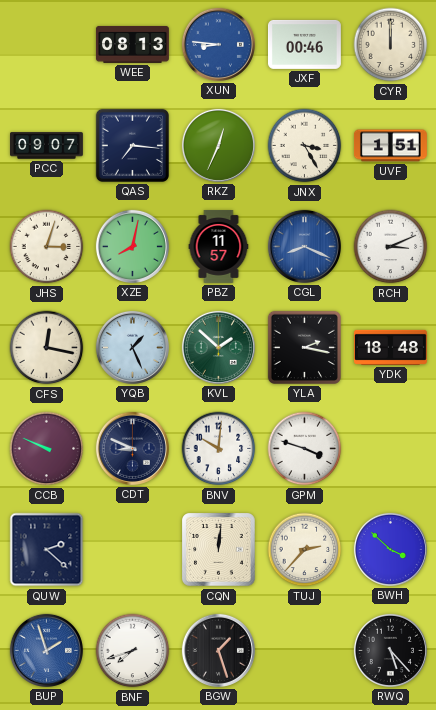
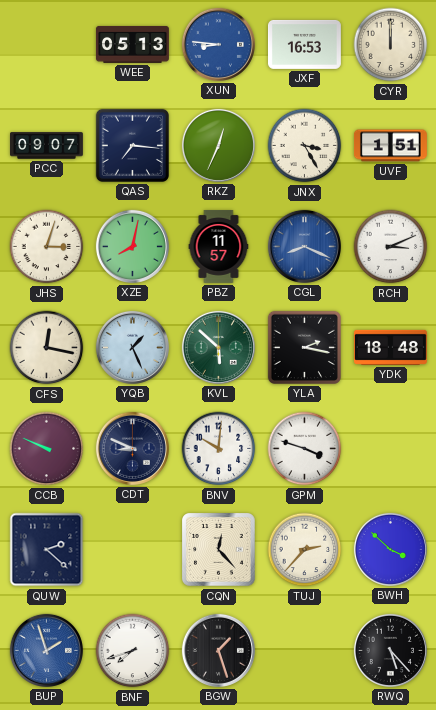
WEE: 08:13 -> 05:13 (132, 44)
JXF: 00:46 -> 16:53 (304, 44)
KVL: 1:52 -> 5:52 (218, 347)
CQN: 12:01 -> 12:23 (219, 550)
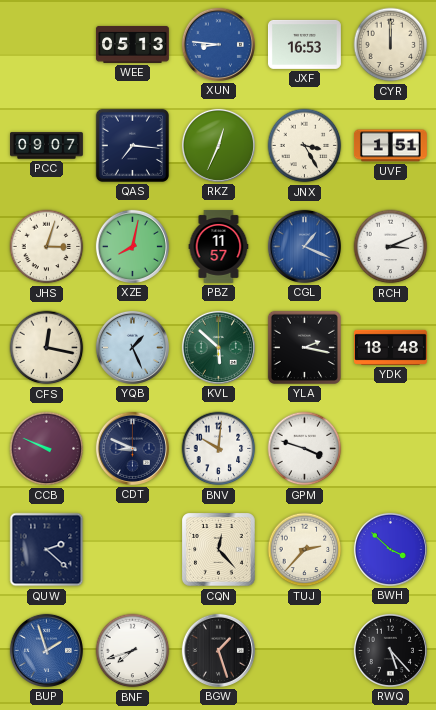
CGL: 8:19 -> 1:19 (304, 246)
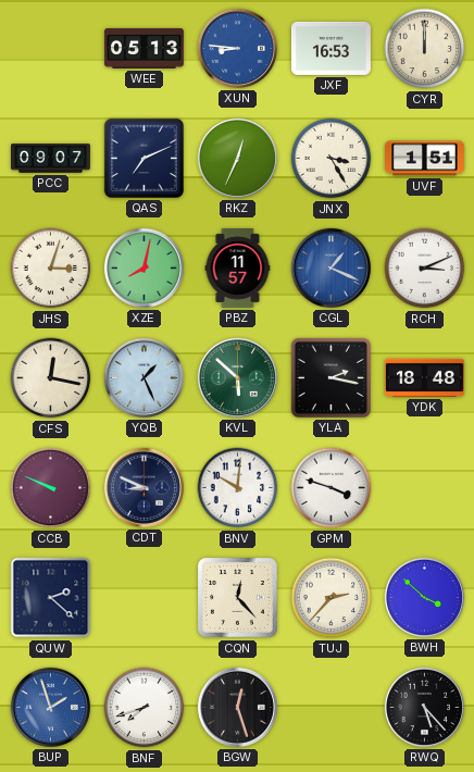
QAS: 7:16 -> 7:11 (144, 158)
BGW: 1:27 -> 12:27 (237, 707)
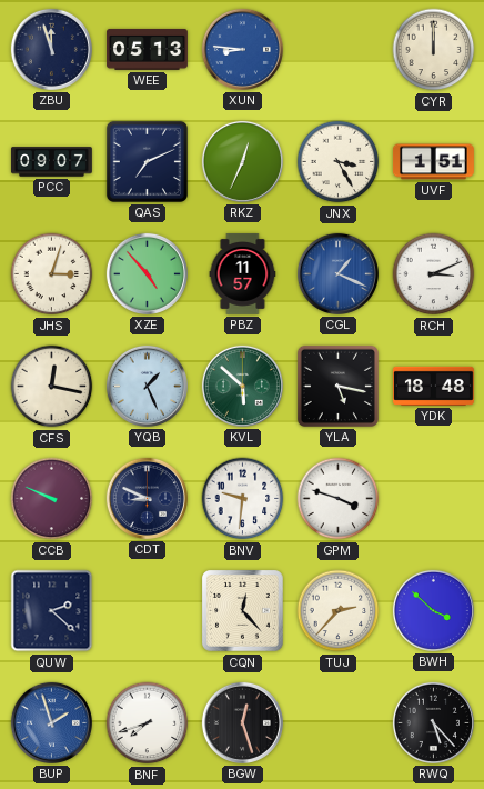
ZBU: none -> 11:57 (51, 49)
JXF: 16:53 -> none (330, 48)
XZE: 8:02 -> 4:53 (147, 273)
YLA: 2:17 -> 5:17 (337, 386)
BNV: 10:01 -> 9:31 (243, 499)
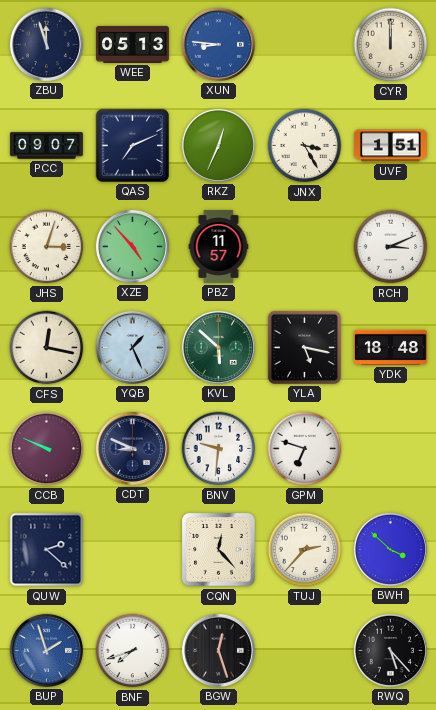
CGL: 1:19 -> none (337, 273)
GPM: 3:48 -> 6:48 (305, 449)
